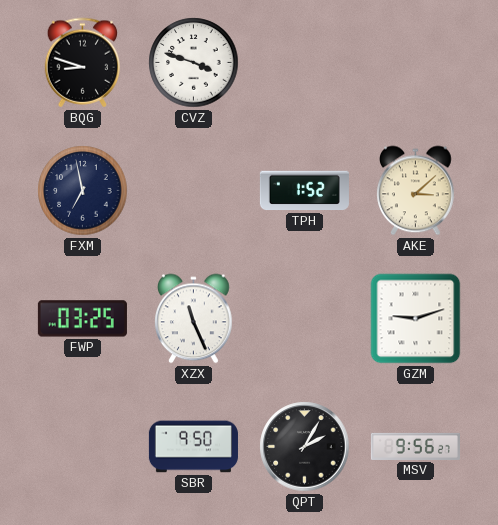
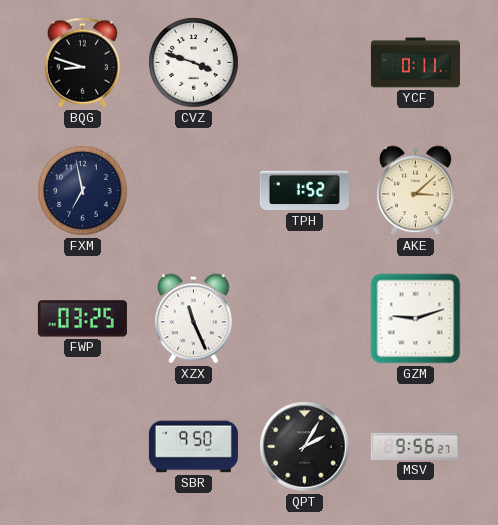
YCF: none -> 0:11 (415, 63)
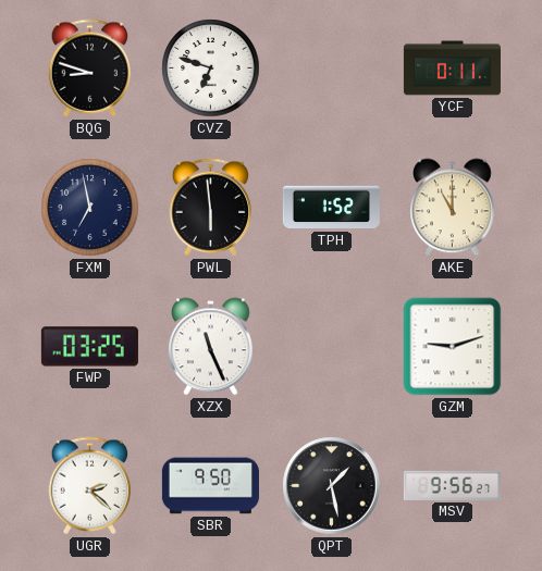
CVZ: 3:48 -> 6:48 (211, 69)
PWL: none -> 5:59 (211, 208)
AKE: 3:08 -> 11:00 (453, 208)
UGR: none -> 2:22 (90, 486)
QPT: 2:05 -> 1:28 (332, 486)
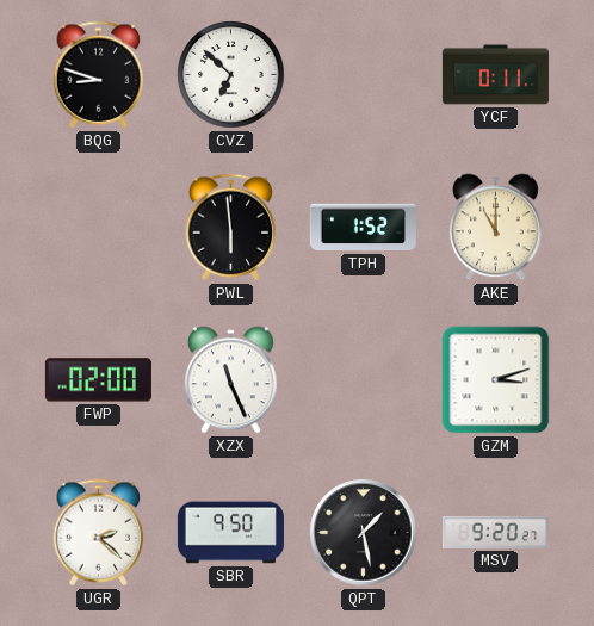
CVZ: 6:48 -> 6:52 (231, 75)
FXM: 6:58 -> none (90, 208)
FWP: 03:25 -> 02:00 (98, 380)
GZM: 9:12 -> 3:12 (496, 380)
MSV: 9:56 -> 9:20 (495, 532)
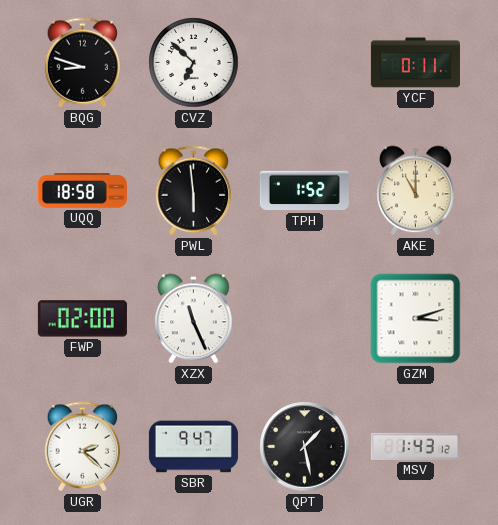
UQQ: none -> 18:58 (82, 191)
SBR: 9:50 -> 9:47 (193, 447)
MSV: 9:20 -> 1:43 (415, 446)
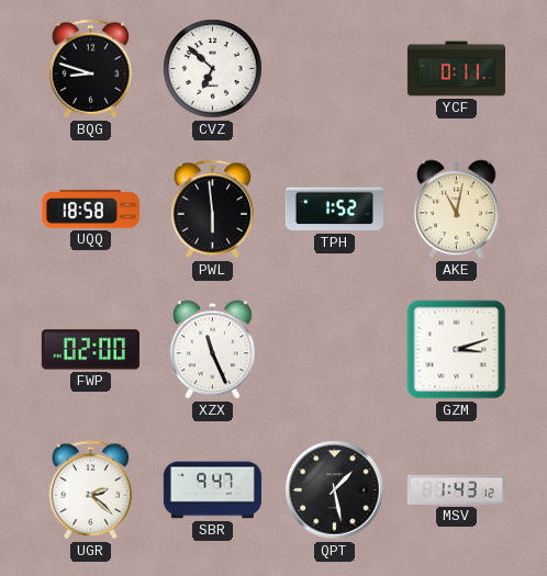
AKE: 11:00 -> 11:02 (457, 210)
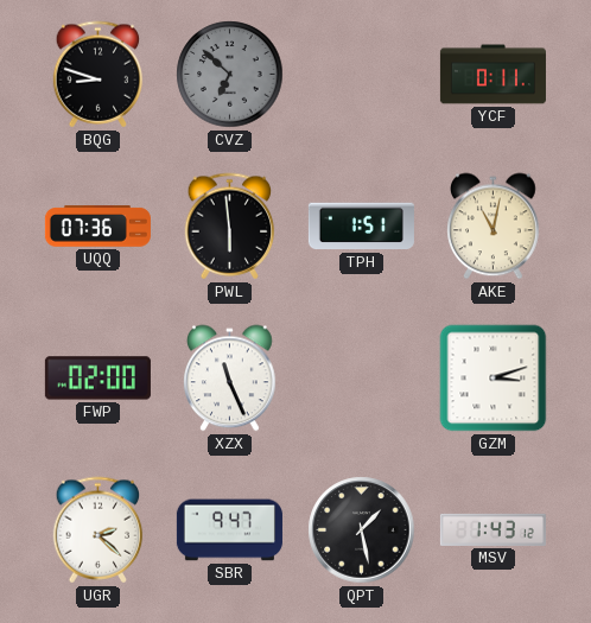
CVZ dial: white -> grey (230, 75)
UQQ: 18:58 -> 07:36 (97, 227)
TPH: 1:52 -> 1:51 (361, 227)
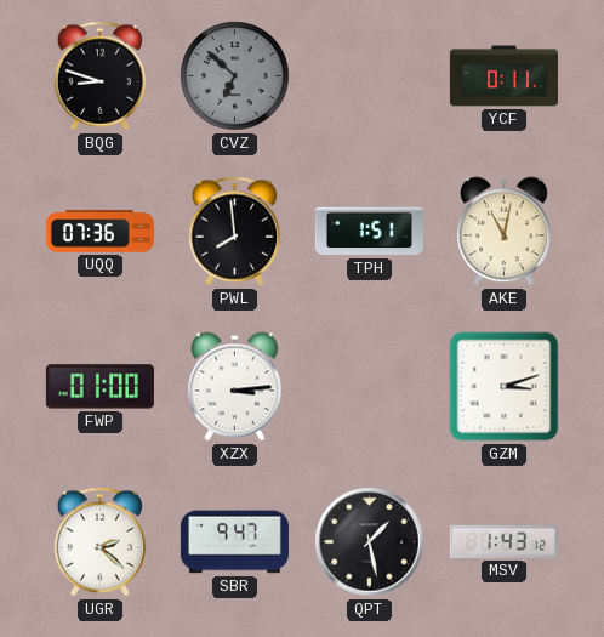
PWL: 5:59 -> 7:59 (235, 232)
FWP: 02:00 -> 01:00 (99, 387)
XZX: 11:26 -> 3:14 (235, 387)
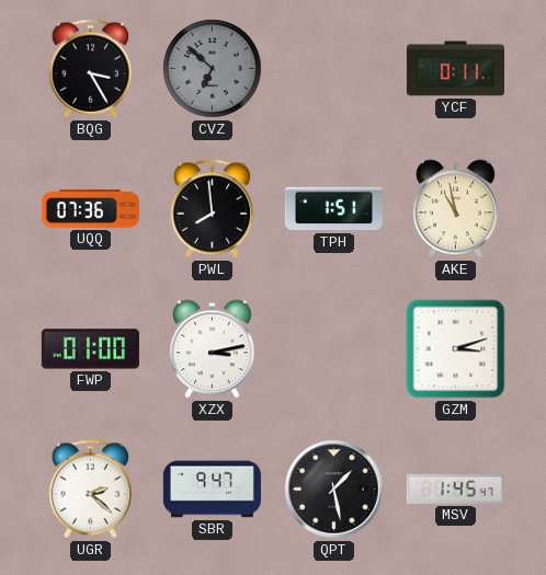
BQG: 8:48 -> 3:25 (91, 69)
AKE: 11:02 -> 10:58 (456, 209)
XZX: 3:14 -> 3:13 (213, 349)
MSV: 1:43 -> 1:45 (455, 488)
